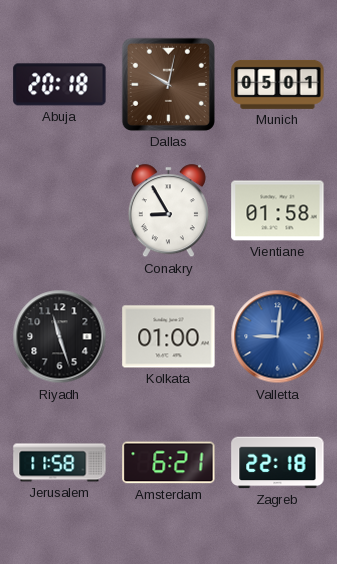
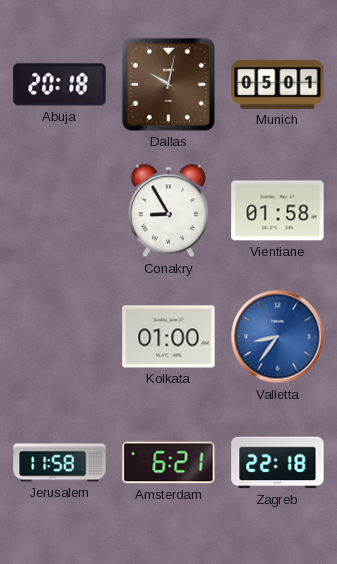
Riyadh: 11:27 -> none (60, 337)
Valletta: 9:01 -> 8:36 (278, 337)
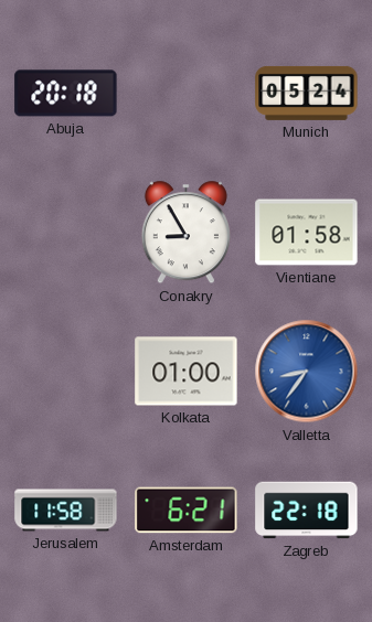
Dallas: 10:02 -> none (168, 84)
Munich: 05:01 -> 05:24 (307, 93)
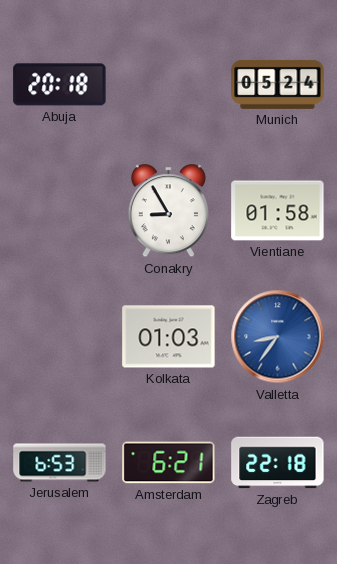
Kolkata: 01:00 -> 01:03 (169, 337)
Jerusalem: 11:58 -> 6:53 (60, 463)
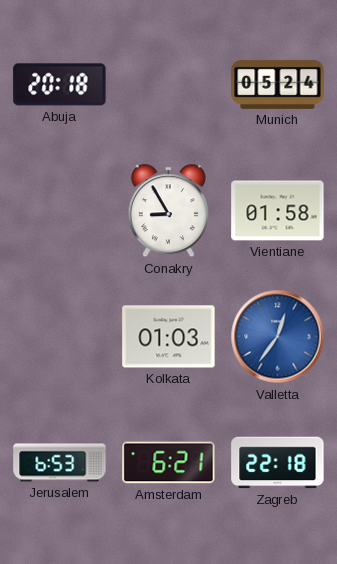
Valletta: 8:36 -> 12:36 (278, 337)
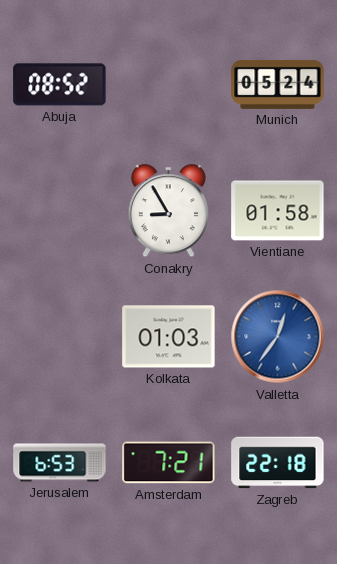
Abuja: 20:18 -> 08:52 (60, 85)
Amsterdam: 6:21 -> 7:21 (169, 463)
